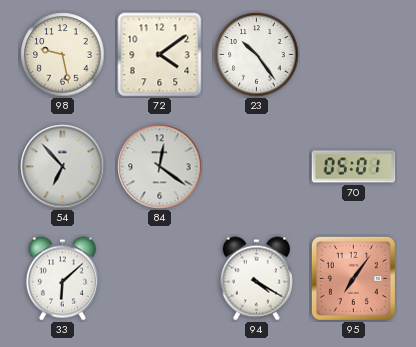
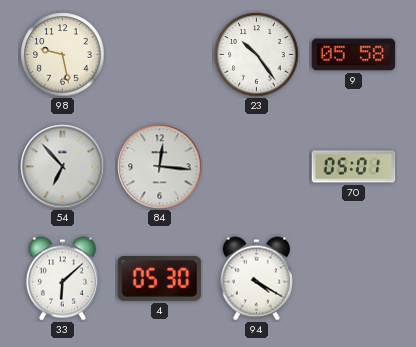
72: 4:09 -> none (160, 55)
9: none -> 05:58 (354, 55)
84: 12:21 -> 12:16 (160, 167)
4: none -> 05:30 (160, 278)
95: 7:06 -> none (353, 278)
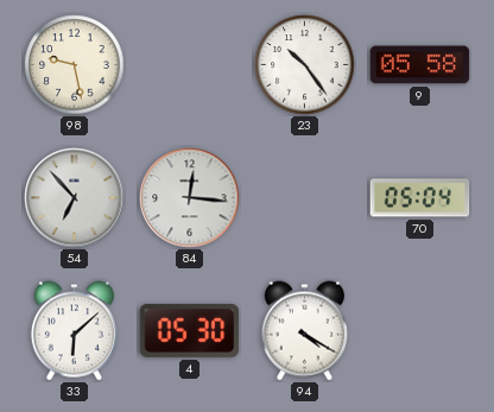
70: 05:01 -> 05:04 (420, 198)
